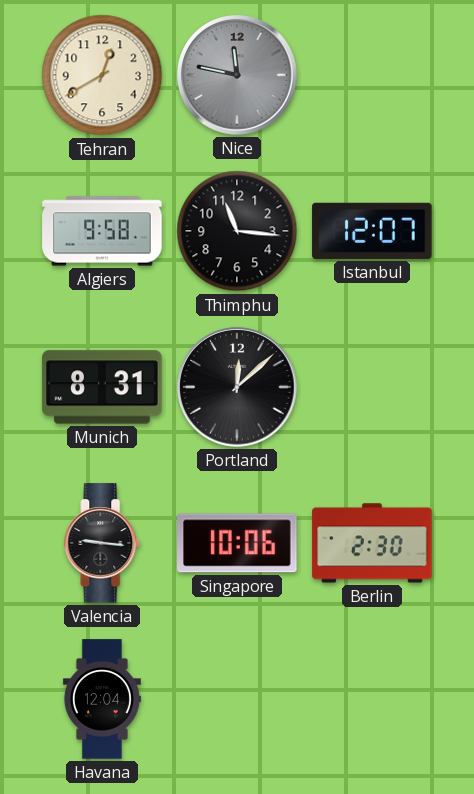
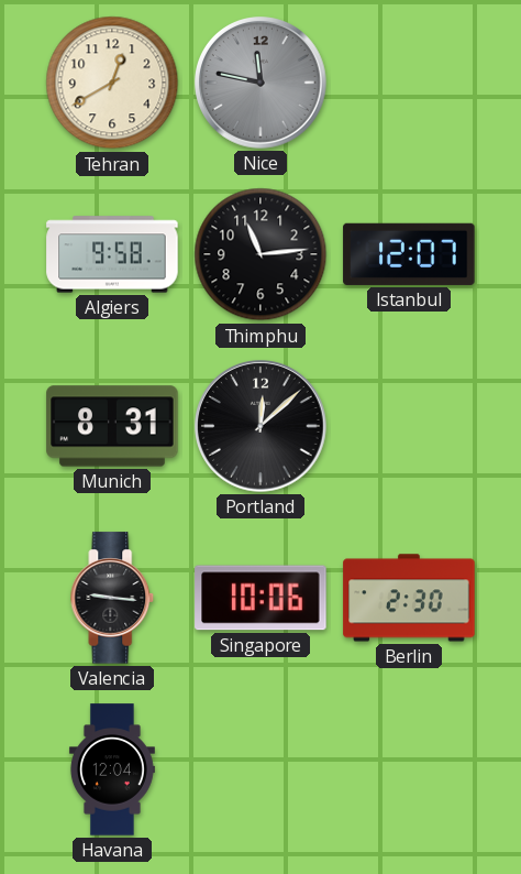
Thimphu: 11:16 -> 11:14 (260, 254)
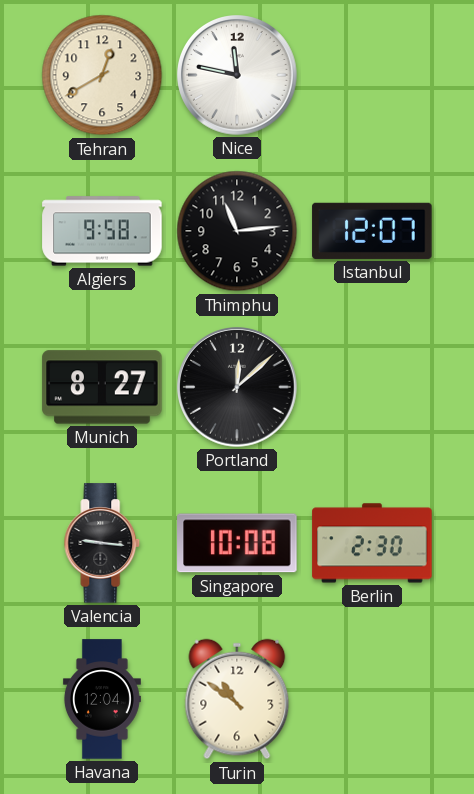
Nice dial: grey -> white (238, 76)
Munich: 8:31 -> 8:27 (102, 387)
Singapore: 10:06 -> 10:08 (237, 543)
Turin: none -> 10:51 (237, 699)
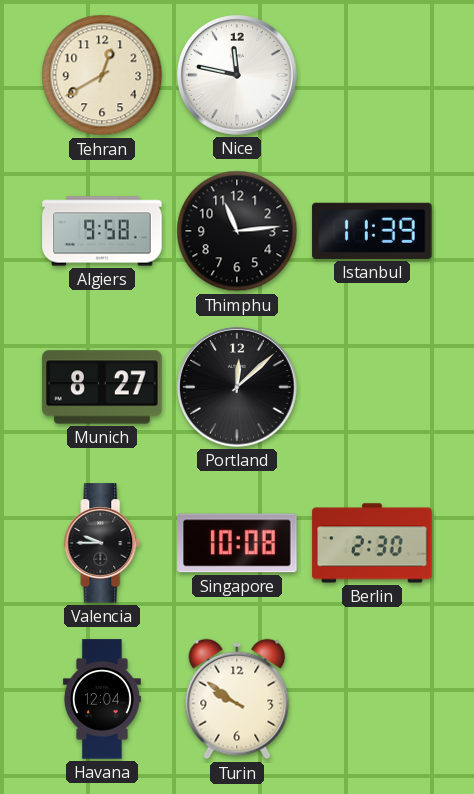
Istanbul: 12:07 -> 11:39 (372, 231)
Valencia: 9:16 -> 9:45 (102, 543)
Turin: 10:51 -> 9:51 (237, 699)
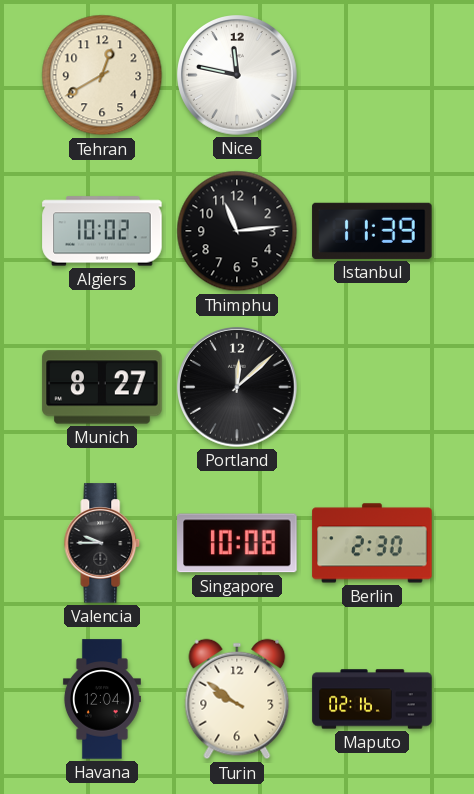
Algiers: 9:58 -> 10:02 (102, 231)
Maputo: none -> 02:16 (372, 699)
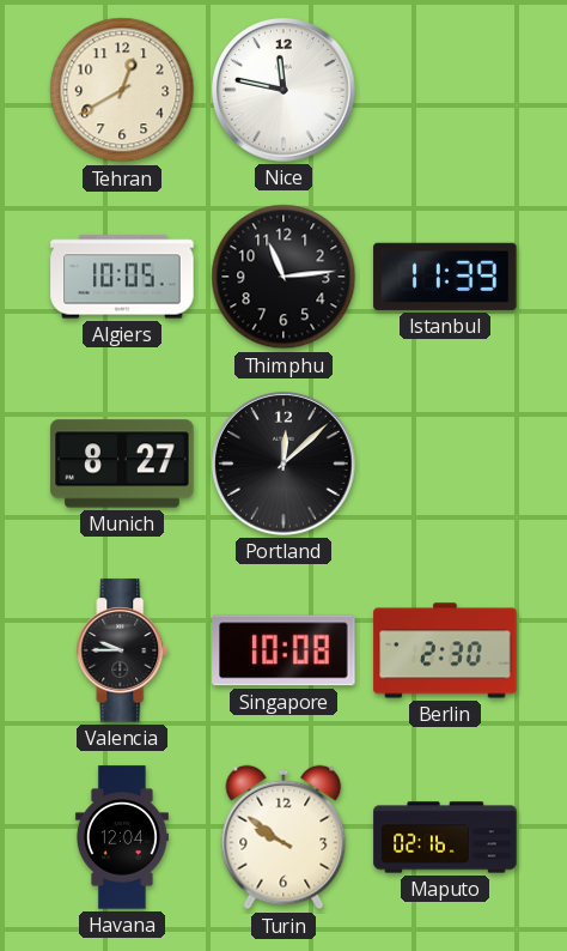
Algiers: 10:02 -> 10:05 (122, 277)
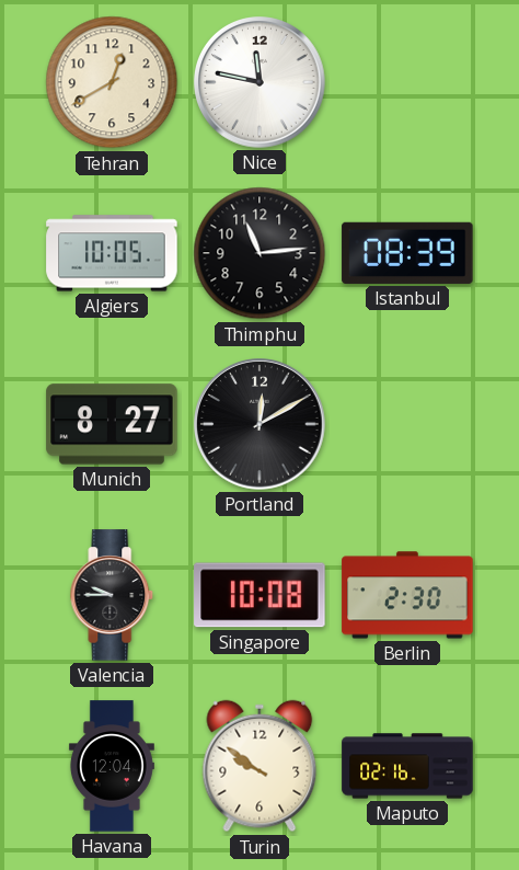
Istanbul: 11:39 -> 08:39 (407, 253)
Portland: 12:08 -> 12:10 (261, 425)
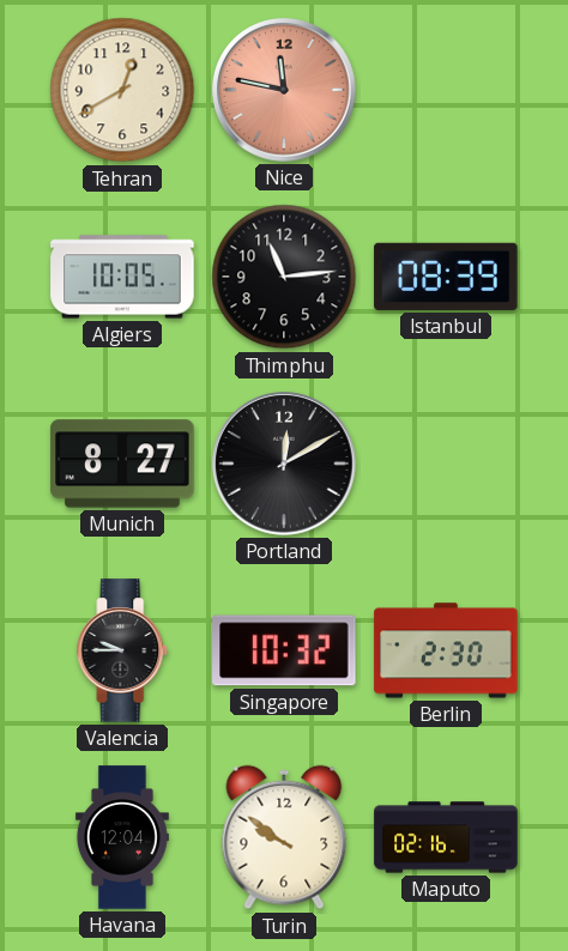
Nice dial: white -> salmon (285, 91)
Singapore: 10:08 -> 10:32 (284, 650)
